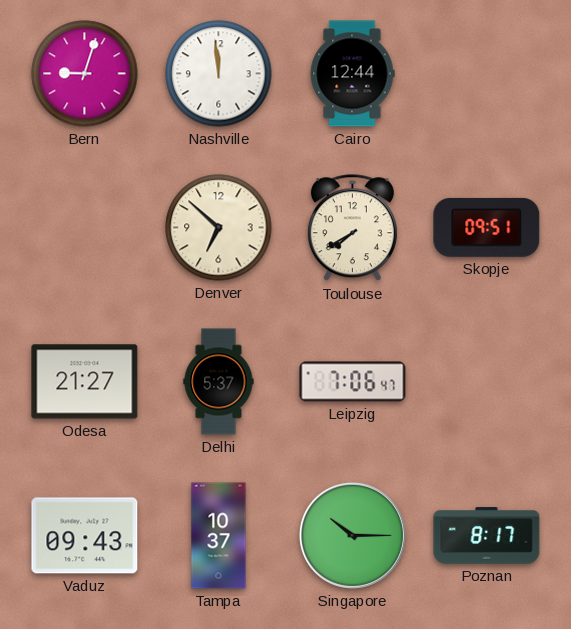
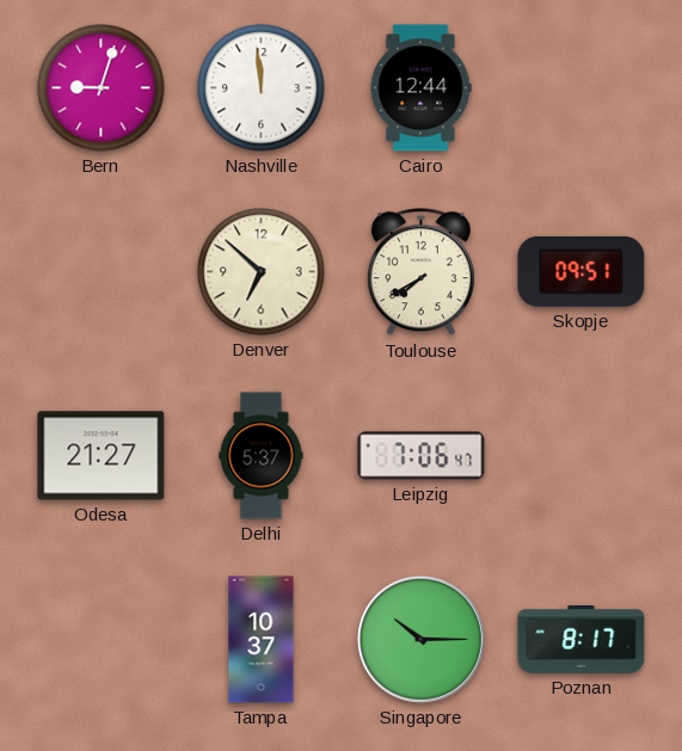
Vaduz: 09:43 -> none (85, 536)
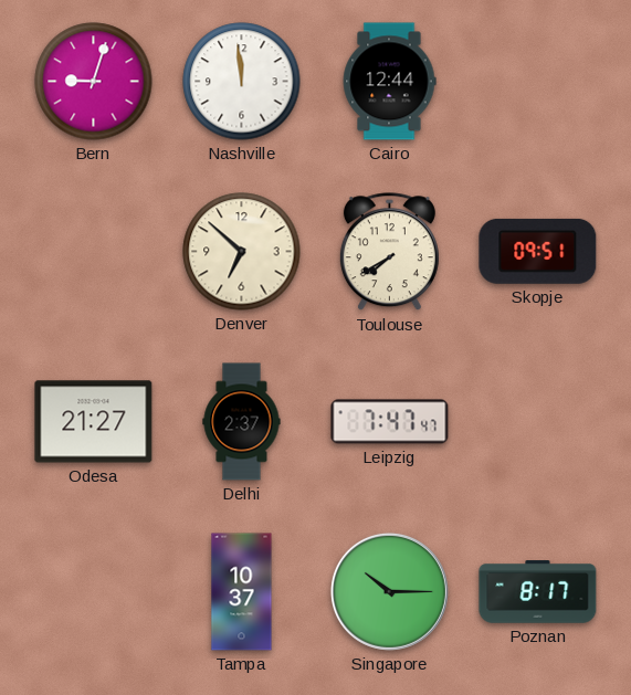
Delhi: 5:37 -> 2:37 (242, 422)
Leipzig: 7:06 -> 7:47 (390, 422)
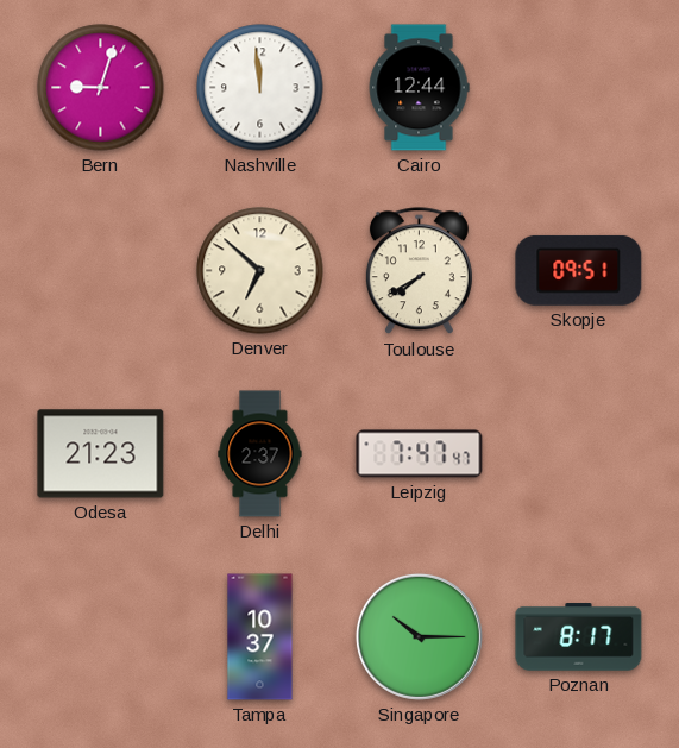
Odesa: 21:27 -> 21:23 (101, 454)
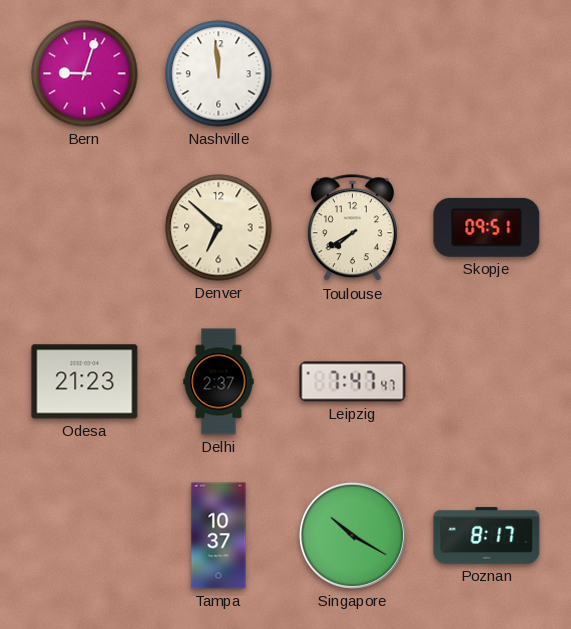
Cairo: 12:44 -> none (419, 88)
Singapore: 10:15 -> 10:20 (352, 535)
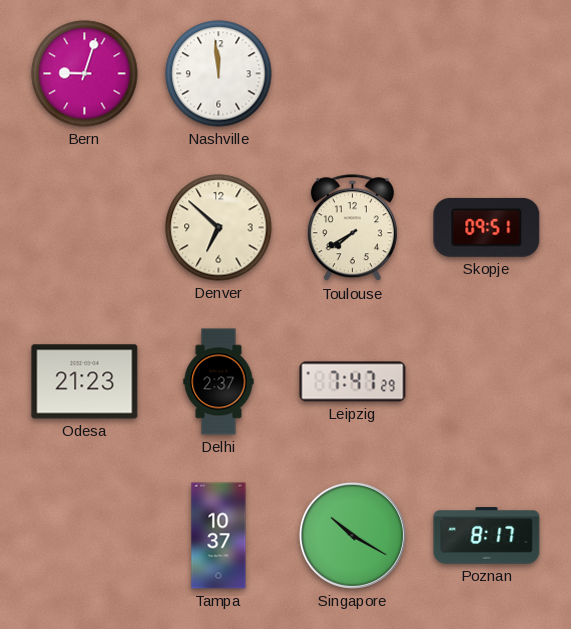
Leipzig: 7:47:47 -> 7:47:29 (353, 382)
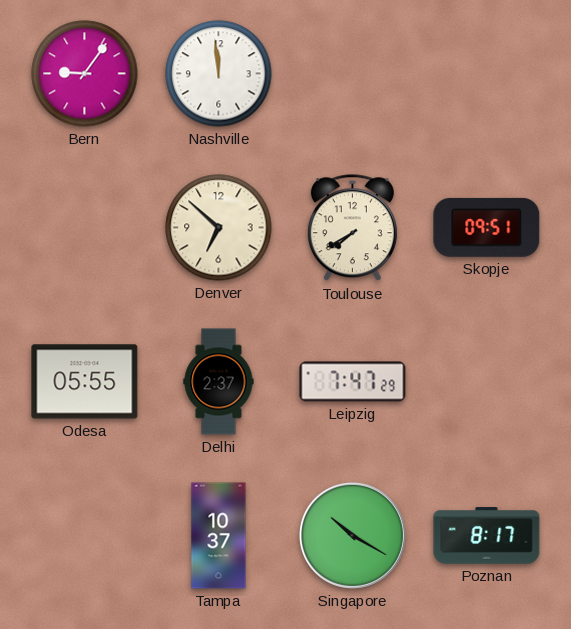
Bern: 9:03 -> 9:06 (85, 74)
Odesa: 21:23 -> 05:55 (85, 382)
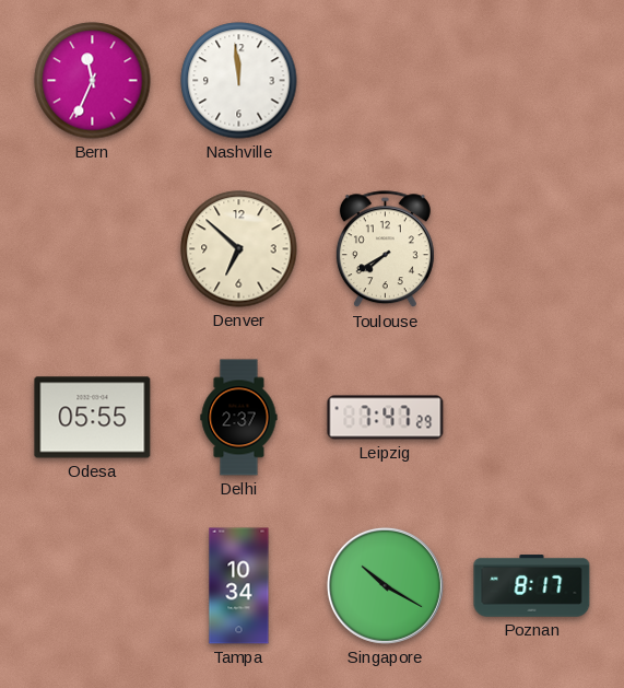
Bern: 9:06 -> 11:34 (93, 81)
Skopje: 09:51 -> none (487, 227)
Tampa: 10:37 -> 10:34 (239, 586)
